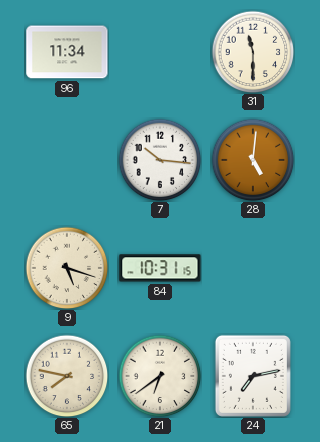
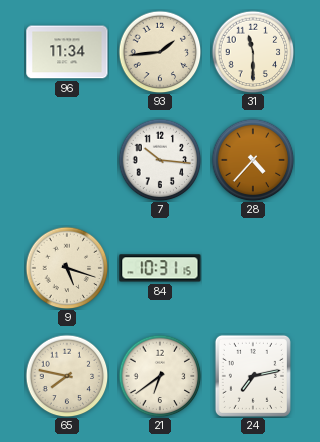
93: none -> 1:44 (160, 52)
28: 5:01 -> 4:37 (253, 160)
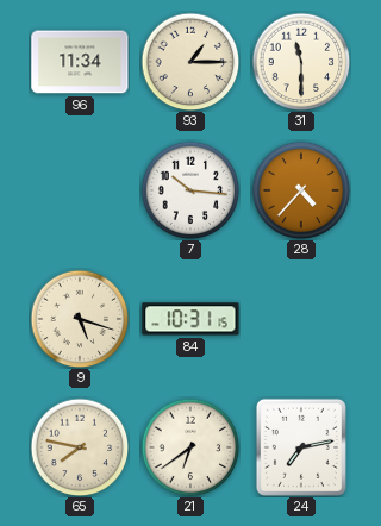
93: 1:44 -> 1:15 (190, 62)
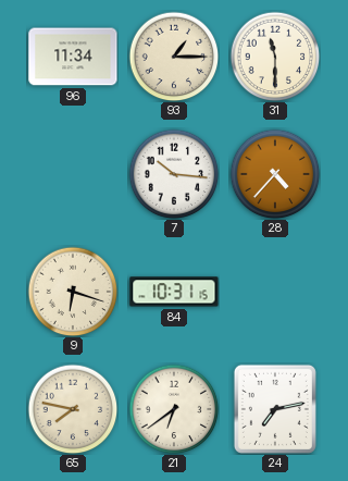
9: 5:18 -> 6:18 (73, 292)
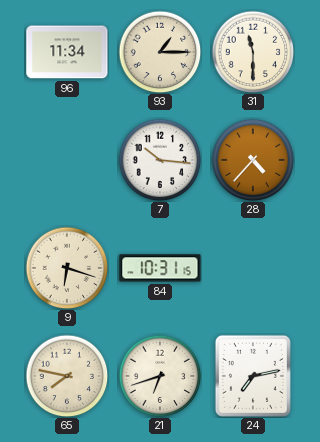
21: 6:39 -> 6:42 (160, 376)
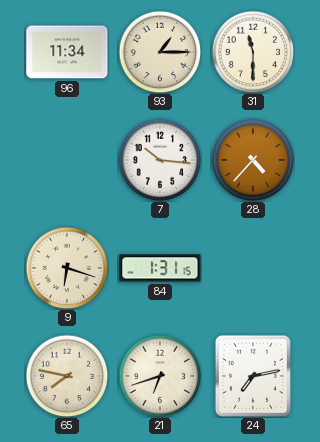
84: 10:31 -> 1:31 (160, 268)
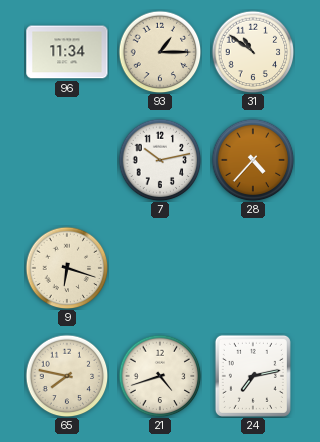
31: 11:30 -> 10:51 (253, 52)
7: 10:16 -> 10:13 (160, 160)
84: 1:31 -> none (160, 268)
21: 6:42 -> 4:42 (160, 376)
